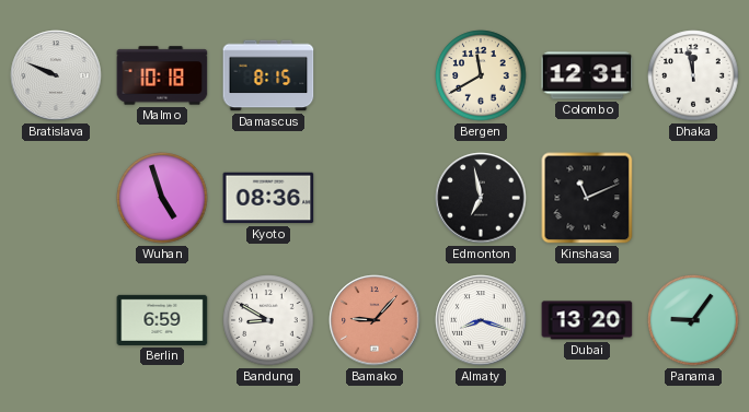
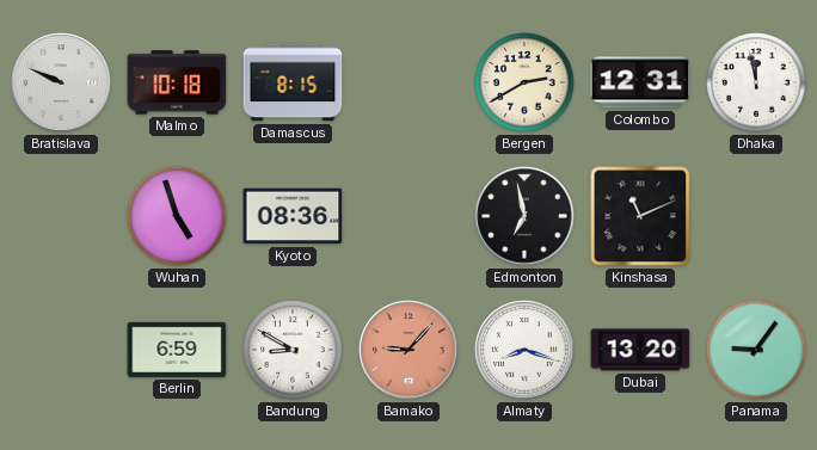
Bergen: 11:40 -> 2:40 (524, 82)
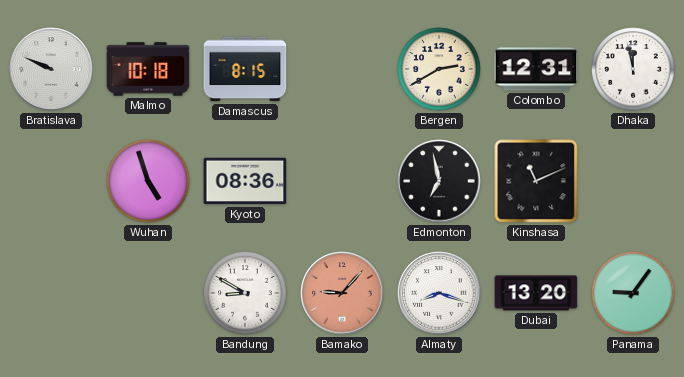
Berlin: 6:59 -> none (177, 350)
